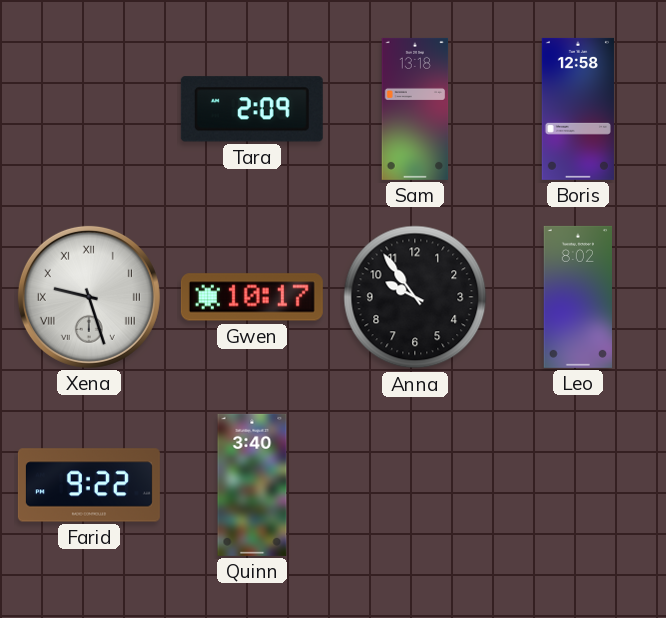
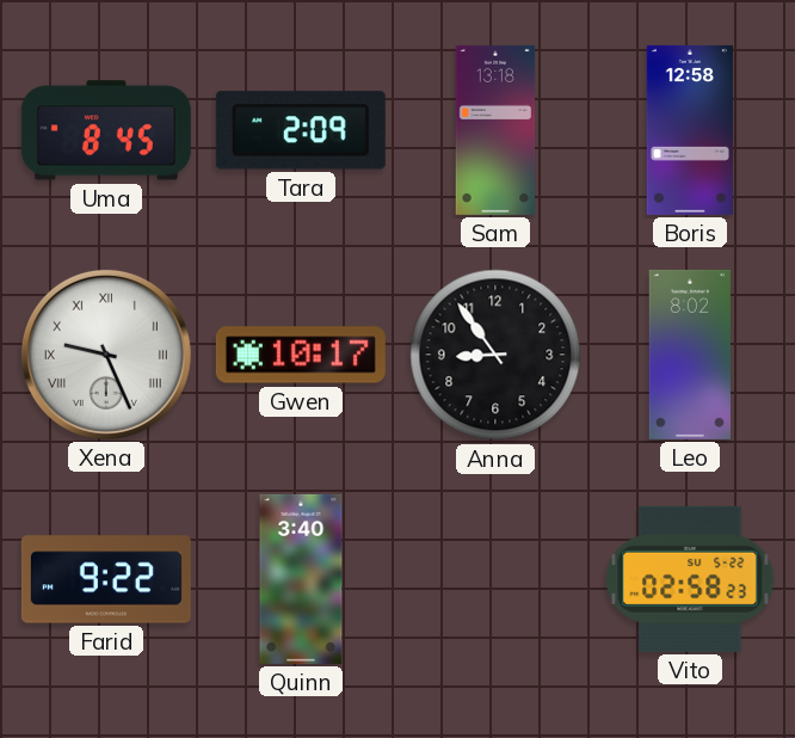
Uma: none -> 8:45 (106, 130)
Xena: 9:27 -> 9:26 (106, 355)
Anna: 9:54 -> 8:54 (495, 355)
Vito: none -> 02:58 (690, 579)
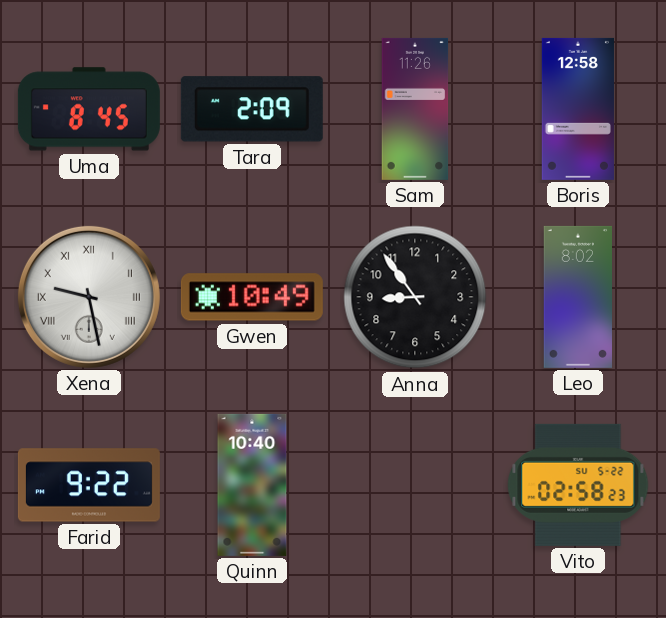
Sam: 13:18 -> 11:26 (415, 109)
Xena: 9:26 -> 9:28 (89, 297)
Gwen: 10:17 -> 10:49 (252, 297)
Quinn: 3:40 -> 10:40 (252, 485)
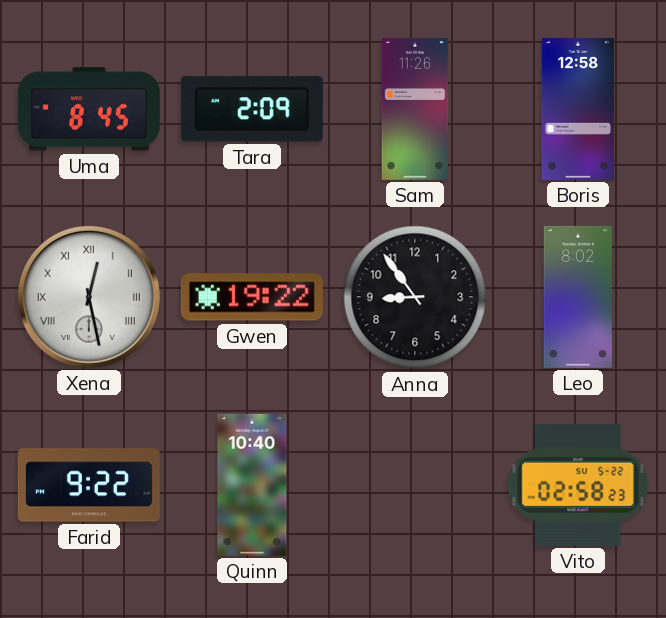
Xena: 9:28 -> 12:28 (89, 297)
Gwen: 10:49 -> 19:22 (252, 297)
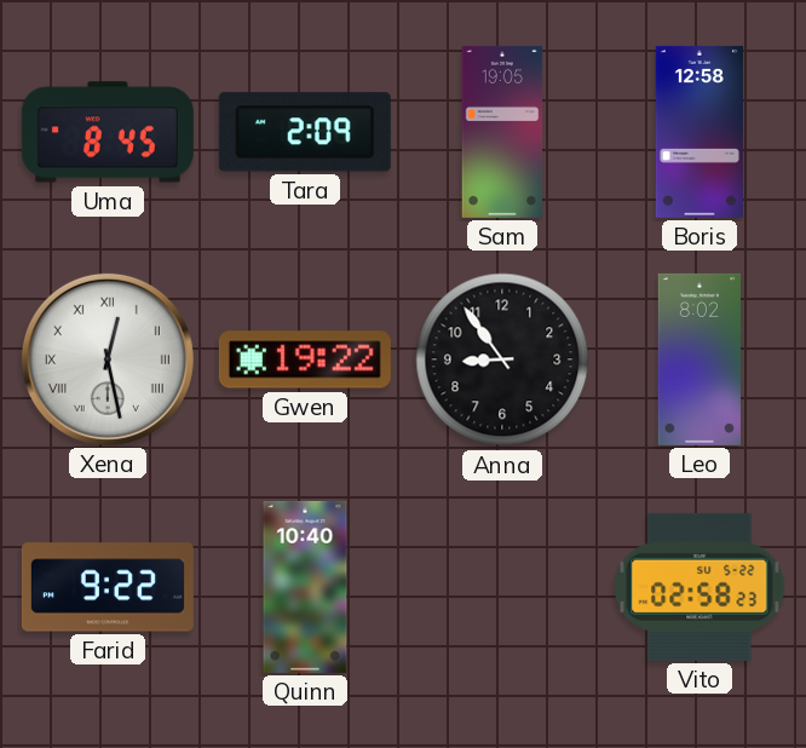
Sam: 11:26 -> 19:05 (502, 132)
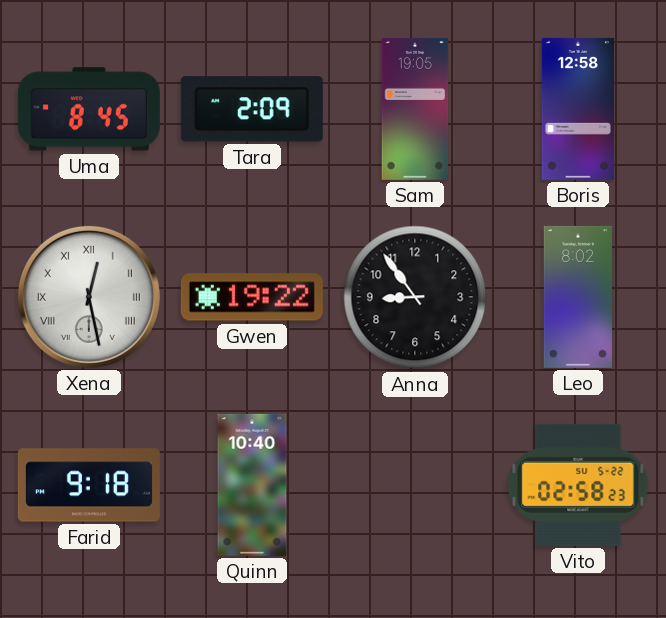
Farid: 9:22 -> 9:18 (89, 485)
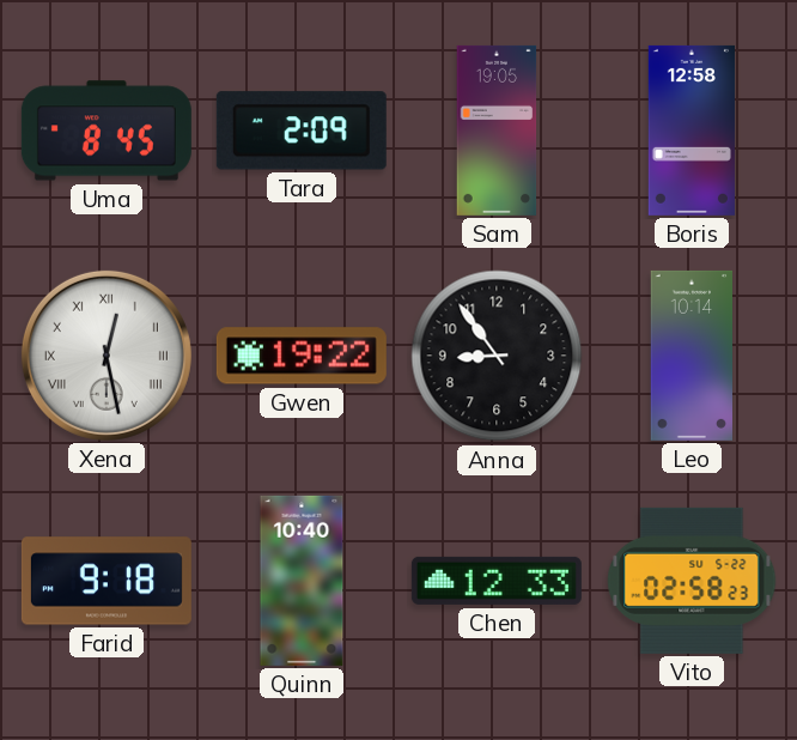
Leo: 8:02 -> 10:14 (690, 356)
Chen: none -> 12:33 (497, 581)
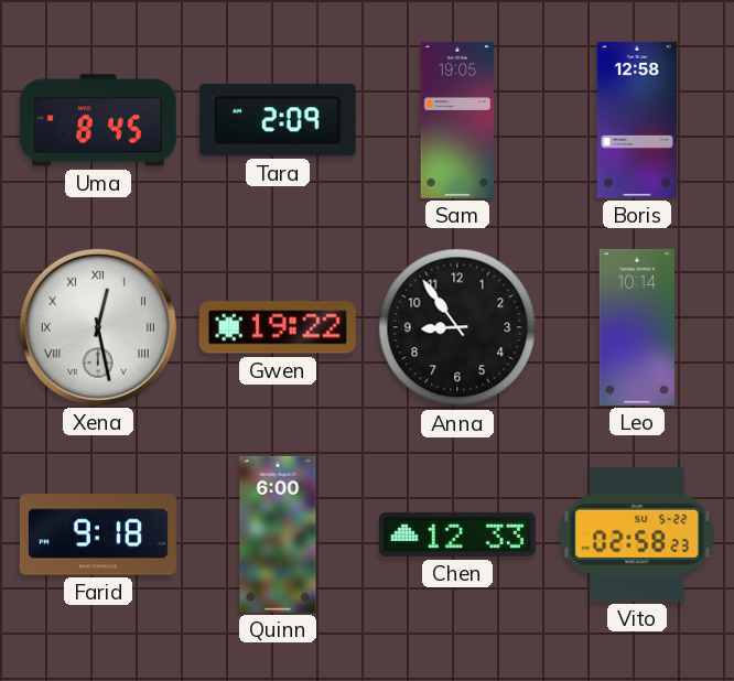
Quinn: 10:40 -> 6:00 (278, 534)
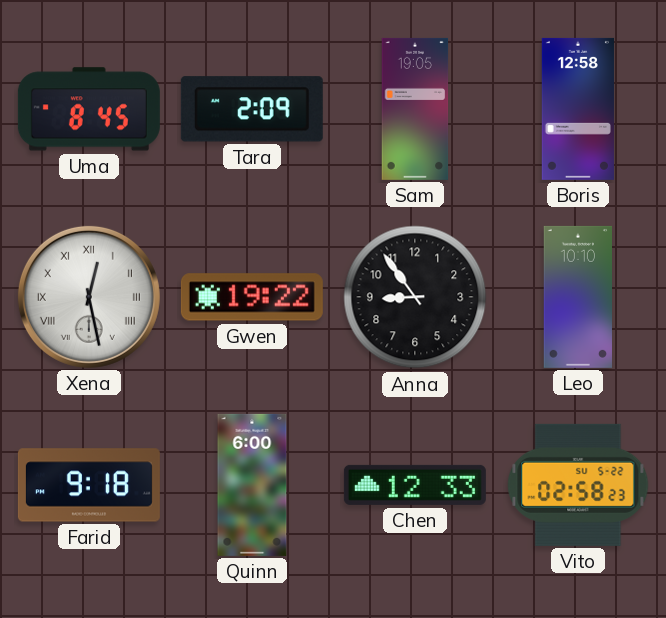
Leo: 10:14 -> 10:10 (577, 297)
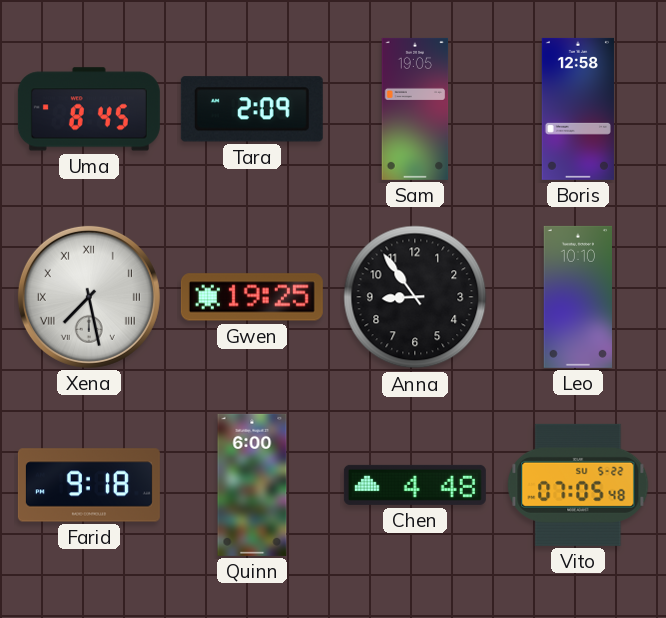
Xena: 12:28 -> 7:28 (89, 297)
Gwen: 19:22 -> 19:25 (252, 297)
Chen: 12:33 -> 4:48 (415, 485)
Vito: 02:58 -> 07:05 (578, 485)
